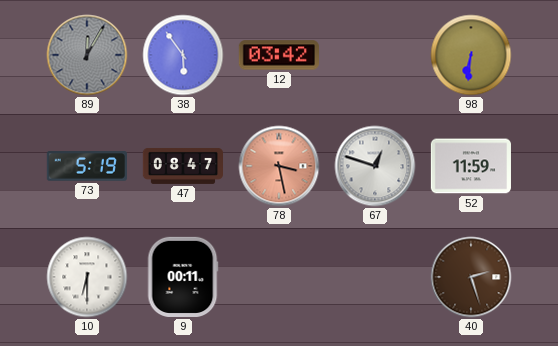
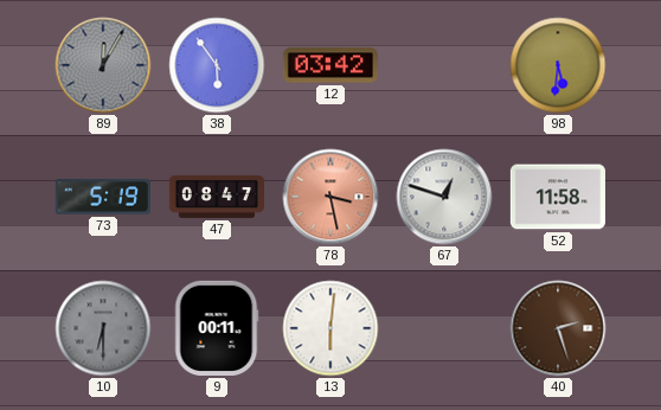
98: 6:31 -> 5:31 (558, 65)
52: 11:59 -> 11:58 (558, 197)
10 dial: white -> grey (103, 328)
13: none -> 6:01 (330, 328)
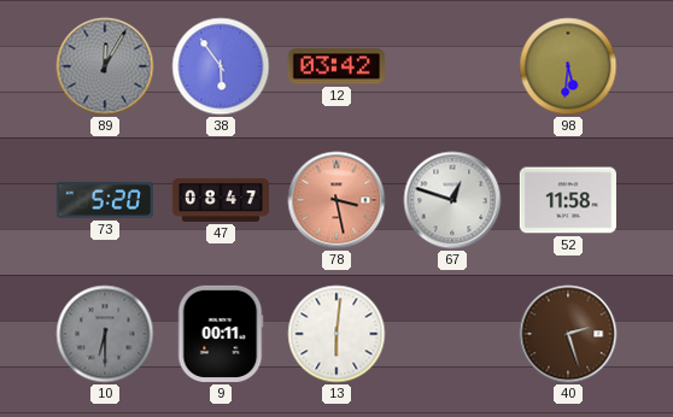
73: 5:19 -> 5:20 (105, 200)
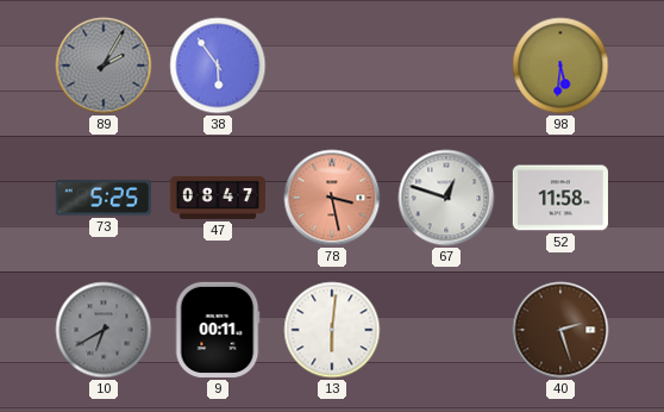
89: 12:05 -> 2:05 (104, 65)
12: 03:42 -> none (336, 66)
73: 5:20 -> 5:25 (104, 198)
10: 6:30 -> 6:40 (104, 330)
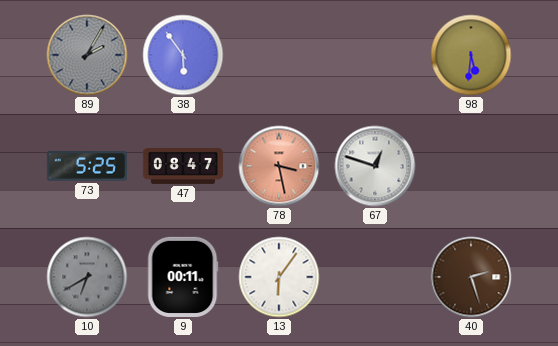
52: 11:58 -> none (560, 198)
13: 6:01 -> 6:06 (279, 277)
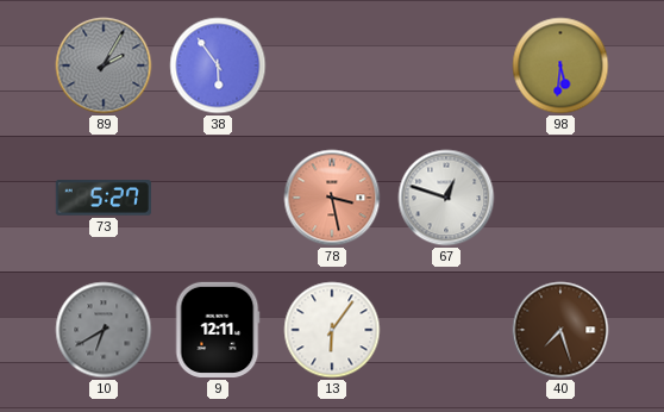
73: 5:25 -> 5:27 (104, 198)
47: 08:47 -> none (182, 166)
9: 00:11 -> 12:11 (218, 330)
40: 2:27 -> 7:27 (560, 330)
